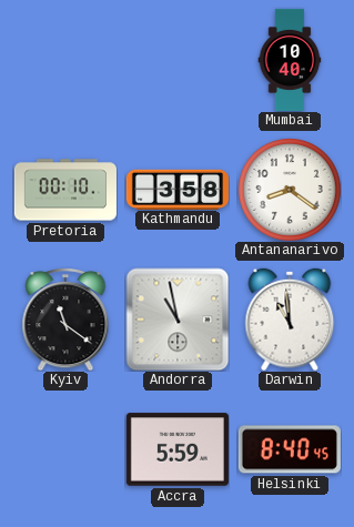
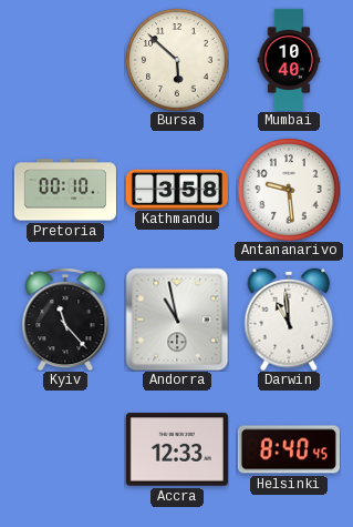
Bursa: none -> 5:52 (177, 60)
Antananarivo: 8:21 -> 9:29 (289, 190)
Kyiv: 11:21 -> 11:23 (65, 320)
Accra: 5:59 -> 12:33 (177, 449)
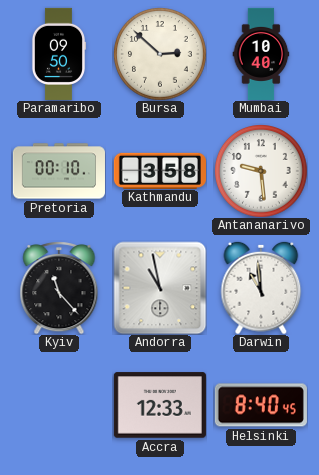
Paramaribo: none -> 09:50 (59, 54)
Bursa: 5:52 -> 2:52 (160, 54)
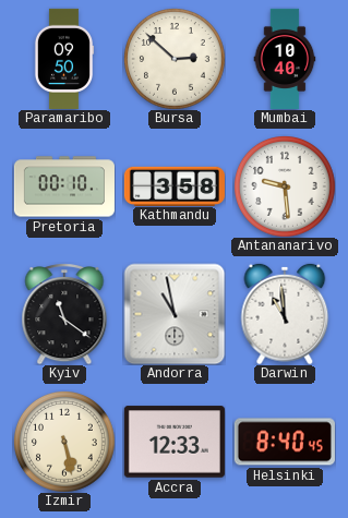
Kyiv: 11:23 -> 11:21 (64, 314)
Izmir: none -> 5:28 (64, 442)
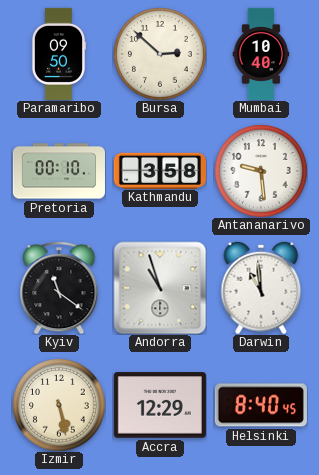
Andorra: 10:58 -> 10:57 (160, 288)
Accra: 12:33 -> 12:29 (160, 405)
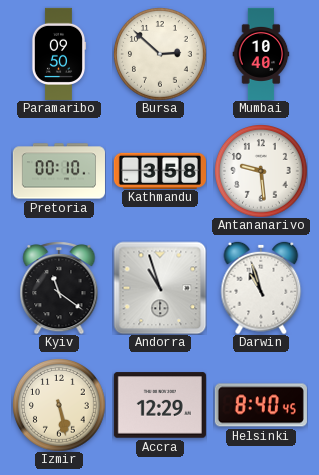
Darwin: 10:59 -> 10:57 (261, 288)
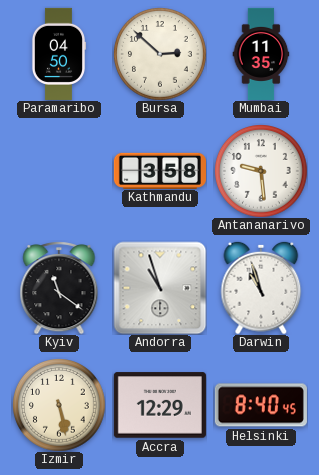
Paramaribo: 09:50 -> 04:50 (59, 54)
Mumbai: 10:40 -> 11:35 (261, 54)
Pretoria: 00:10 -> none (59, 171)
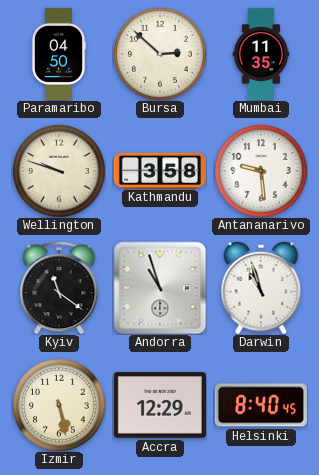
Wellington: none -> 9:48 (59, 171)
